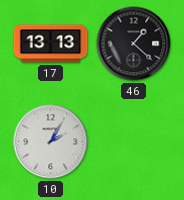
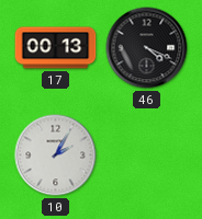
17: 13:13 -> 00:13 (56, 48)
46: 1:22 -> 4:19 (147, 48)
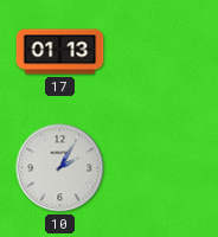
17: 00:13 -> 01:13 (60, 52)
46: 4:19 -> none (147, 48)
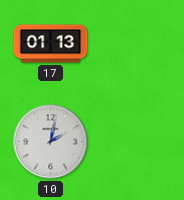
10: 2:05 -> 2:02 (51, 142)
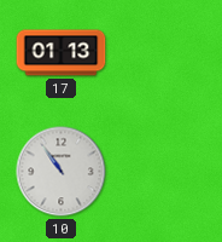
10: 2:02 -> 10:54 (62, 172)
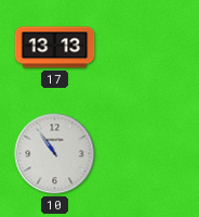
17: 01:13 -> 13:13 (55, 48)
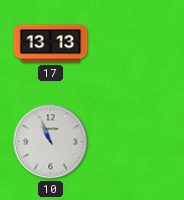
10: 10:54 -> 10:56 (51, 142)
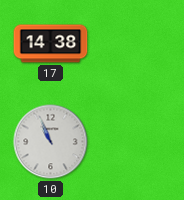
17: 13:13 -> 14:38 (51, 44)
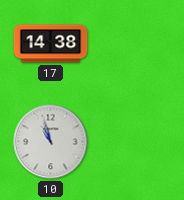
10: 10:56 -> 10:57 (51, 142)
